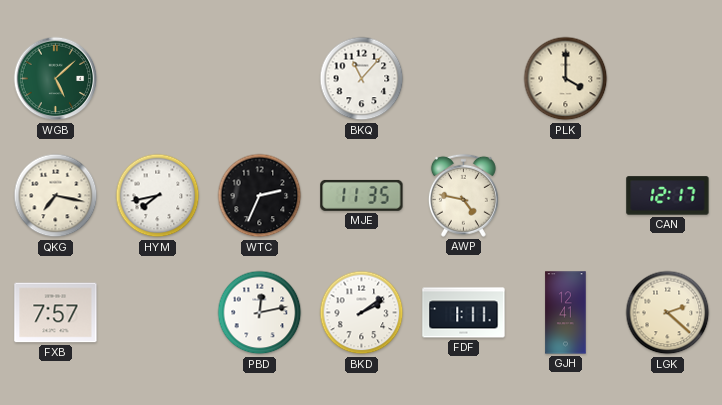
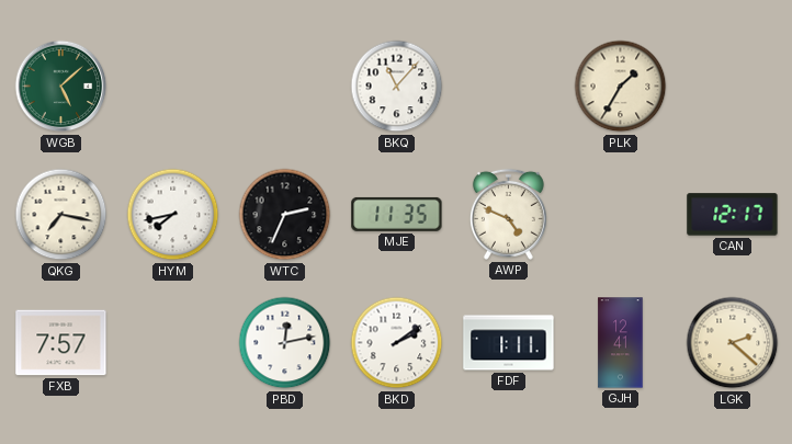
PLK: 4:00 -> 1:35 (621, 87)
AWP: 4:47 -> 4:49 (508, 214)
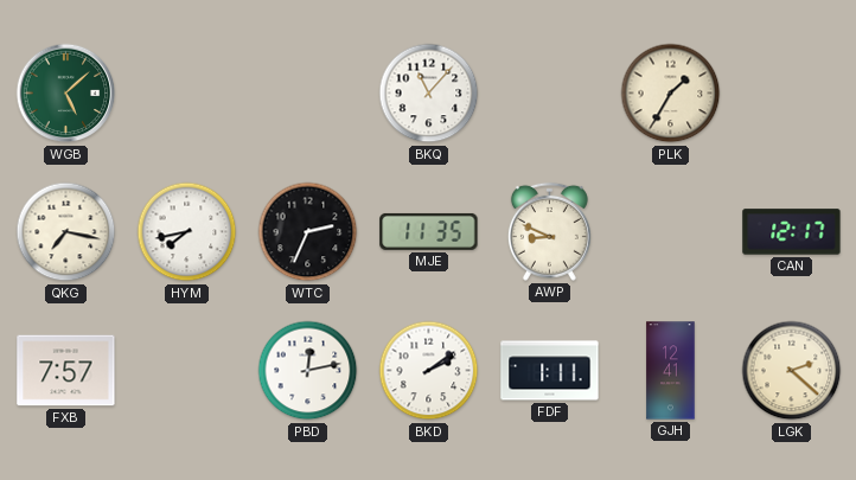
AWP: 4:49 -> 8:49 (549, 231)
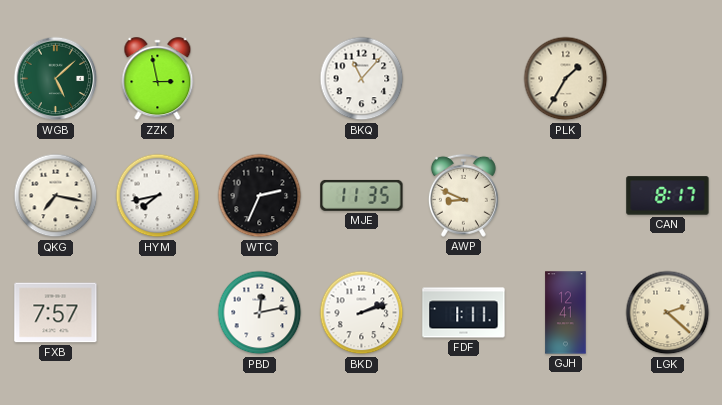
ZZK: none -> 2:58 (158, 79)
CAN: 12:17 -> 8:17 (668, 196)
BKD: 2:09 -> 2:12 (362, 313)
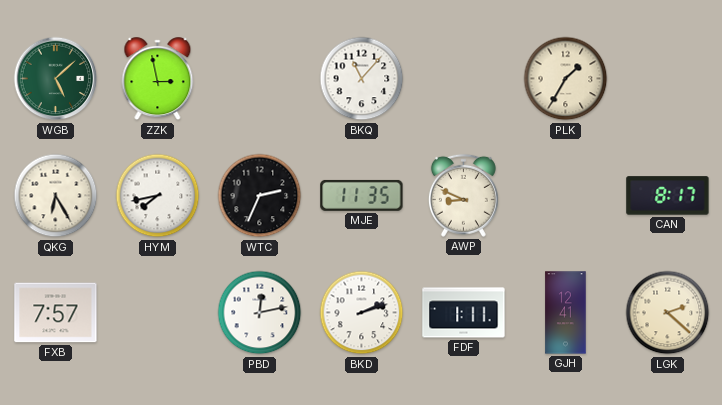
QKG: 7:17 -> 6:25 (56, 196)
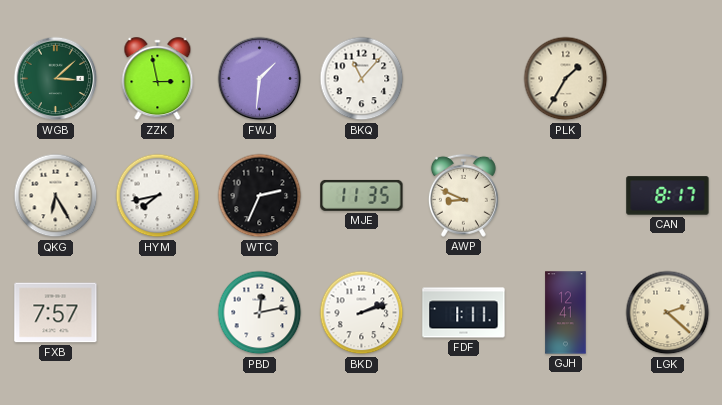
WGB: 5:08 -> 3:08 (56, 79)
FWJ: none -> 1:31 (260, 79)
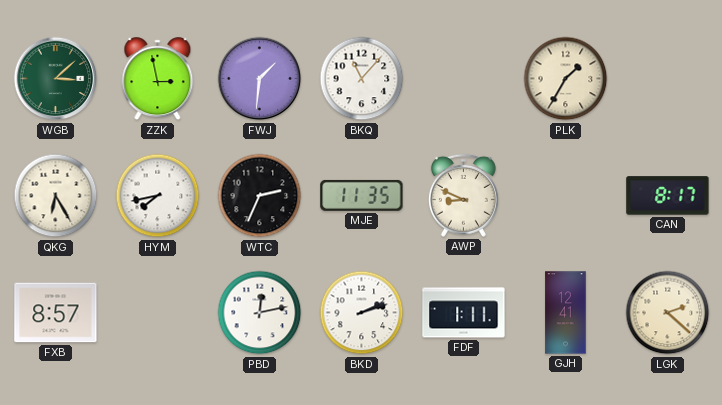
FXB: 7:57 -> 8:57 (56, 313)
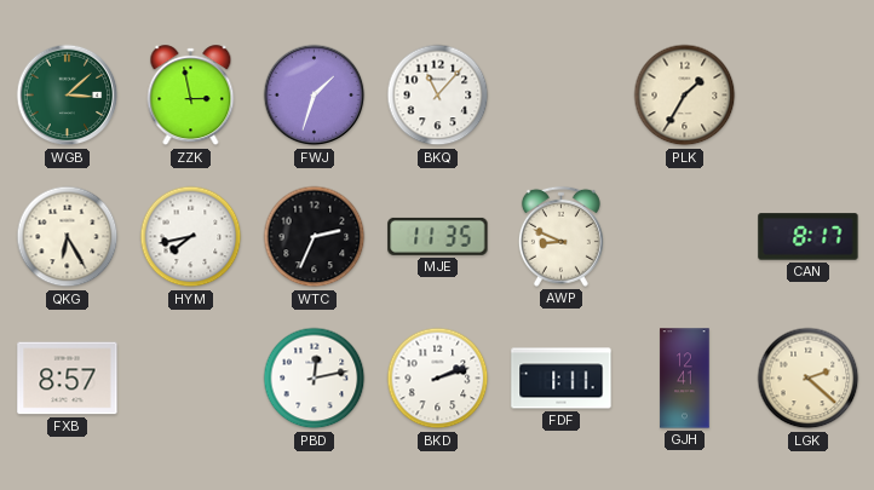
FWJ: 1:31 -> 1:33 (315, 96)
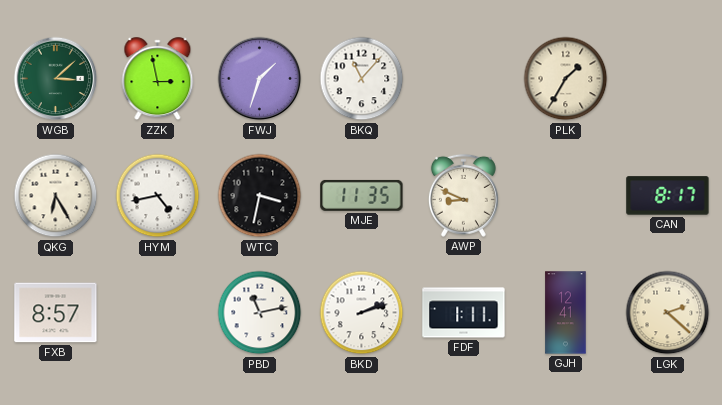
HYM: 7:43 -> 4:43 (158, 196)
WTC: 2:34 -> 3:32 (260, 196)
PBD: 12:13 -> 11:13 (260, 313)
